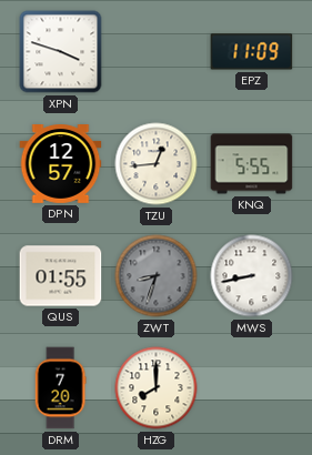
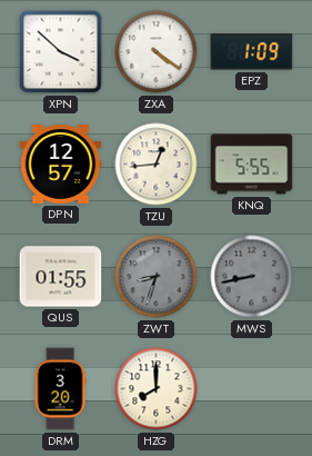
XPN: 3:48 -> 3:52 (61, 52)
ZXA: none -> 4:21 (157, 52)
EPZ: 11:09 -> 1:09 (252, 52)
MWS dial: white -> grey (252, 277)
DRM: 7:20 -> 3:20 (60, 389)
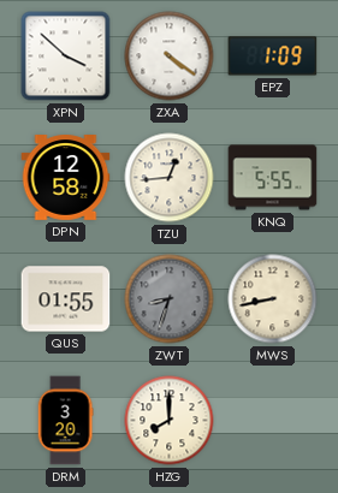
DPN: 12:57 -> 12:58 (66, 178)
MWS dial: grey -> cream (273, 299)
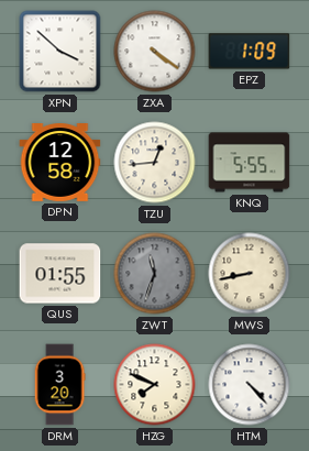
ZWT: 8:33 -> 11:33 (155, 274)
HZG: 8:00 -> 7:49 (155, 385)
HTM: none -> 4:23 (250, 385)
